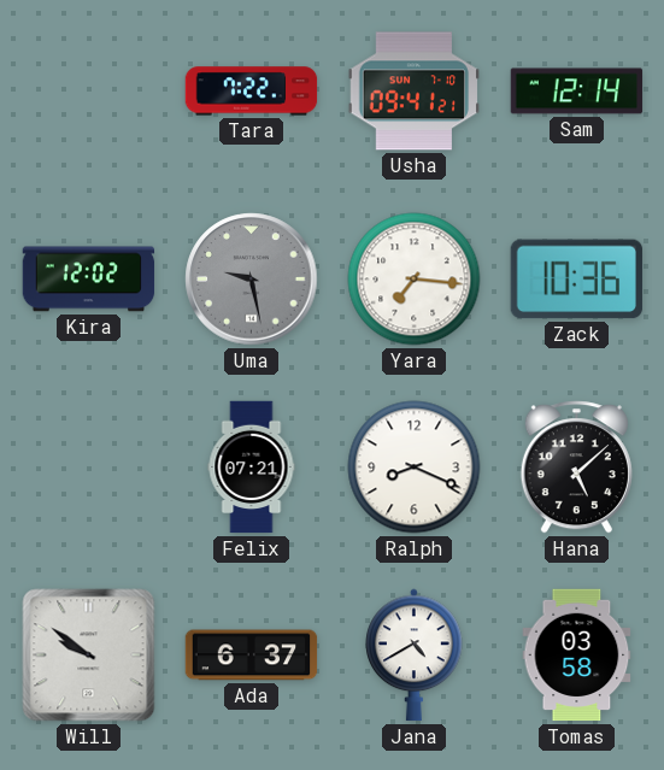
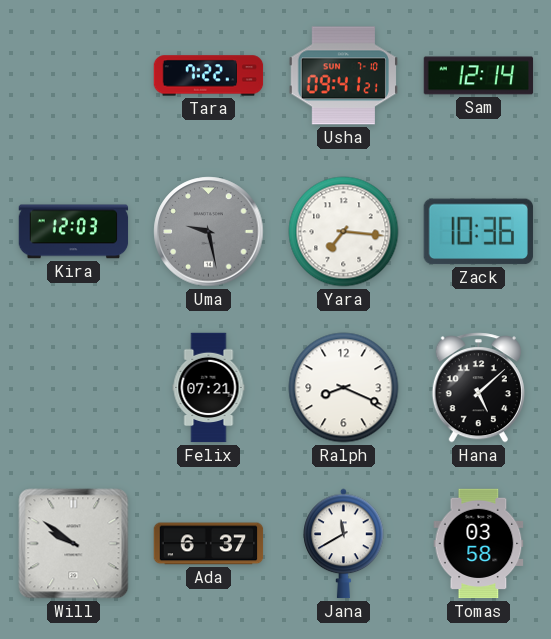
Kira: 12:02 -> 12:03 (74, 232)
Jana: 4:40 -> 11:40 (344, 544)
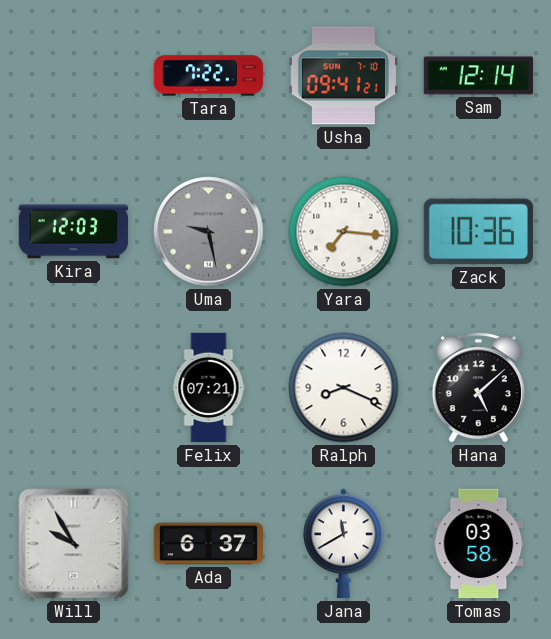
Will: 9:51 -> 9:55 (74, 544)
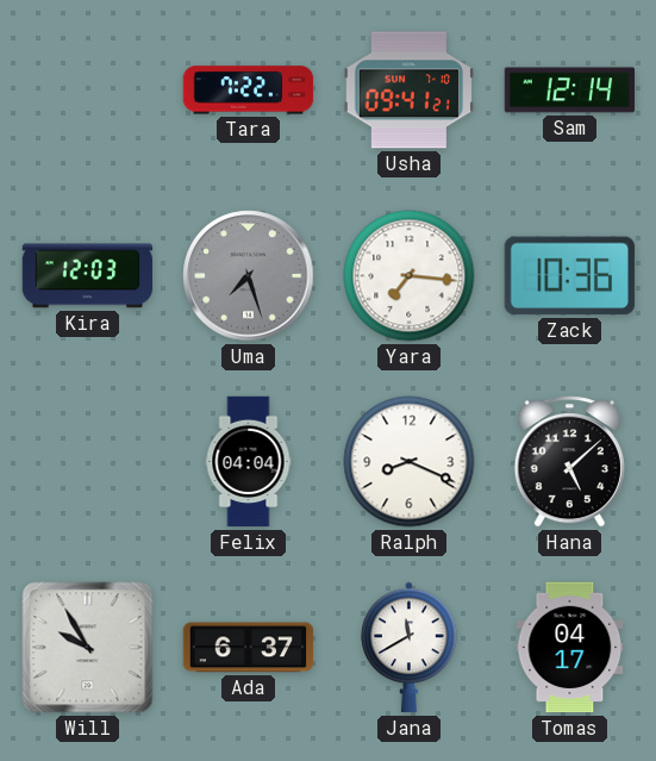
Uma: 9:28 -> 7:27 (249, 276)
Felix: 07:21 -> 04:04 (249, 462)
Tomas: 03:58 -> 04:17 (570, 648)
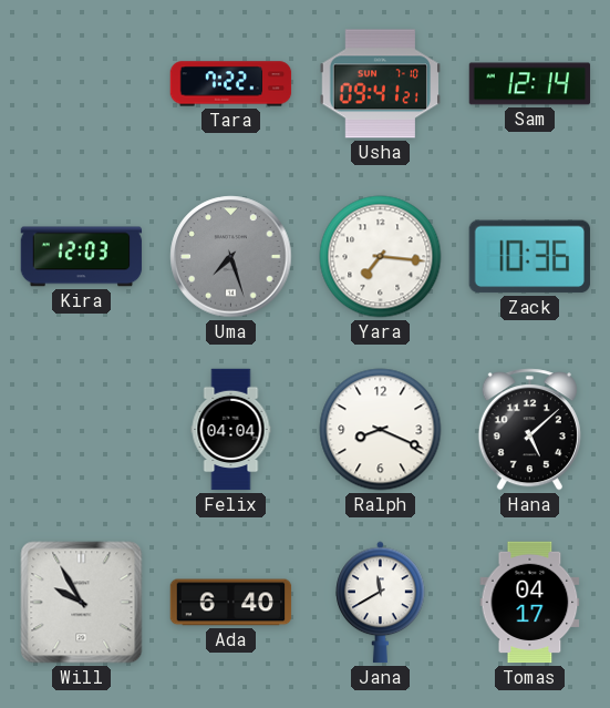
Ada: 6:37 -> 6:40 (231, 603)
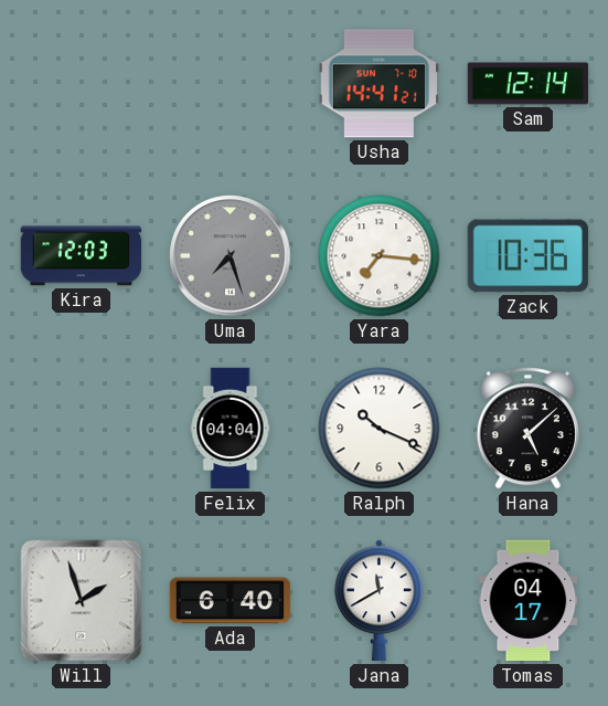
Tara: 7:22 -> none (231, 84)
Usha: 09:41 -> 14:41 (378, 84)
Ralph: 8:19 -> 10:19 (380, 429)
Will: 9:55 -> 1:57 (82, 601)
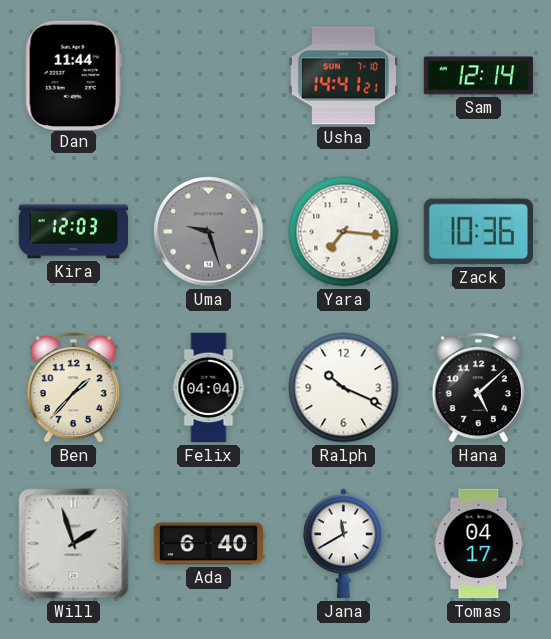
Dan: none -> 11:44 (73, 75)
Uma: 7:27 -> 9:27 (209, 232)
Ben: none -> 1:37 (73, 388)
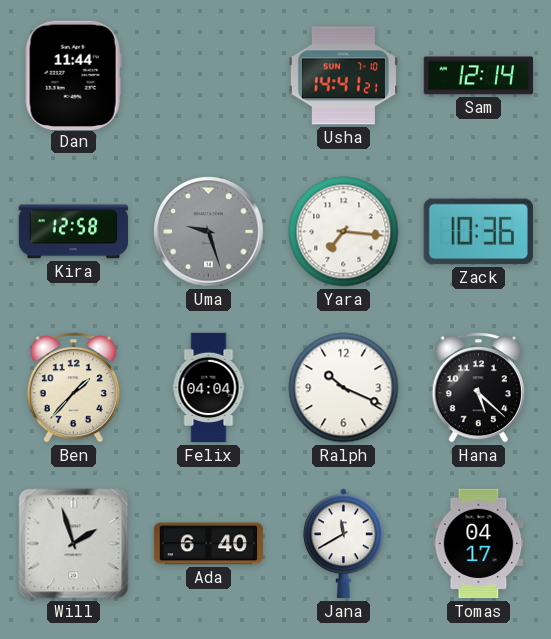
Kira: 12:03 -> 12:58 (74, 232)
Hana: 5:08 -> 5:22 (478, 388)
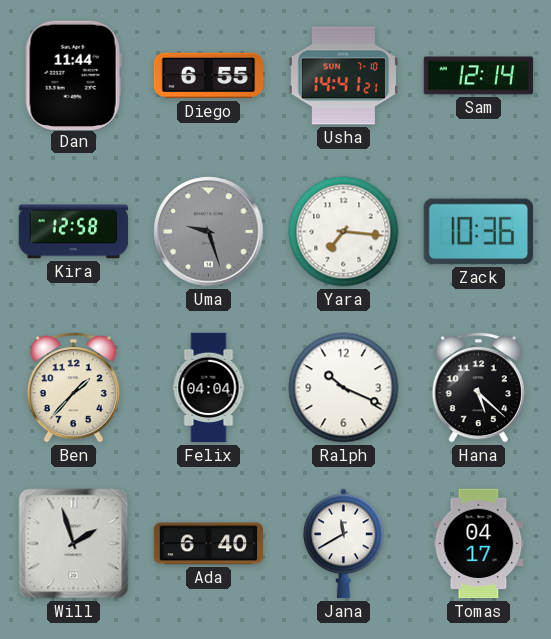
Diego: none -> 6:55 (209, 76)
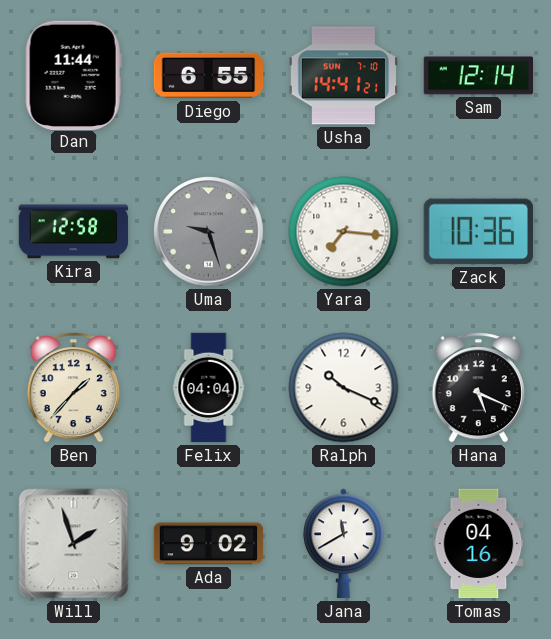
Hana: 5:22 -> 5:19 (478, 388)
Ada: 6:40 -> 9:02 (209, 544)
Tomas: 04:17 -> 04:16 (479, 544)
